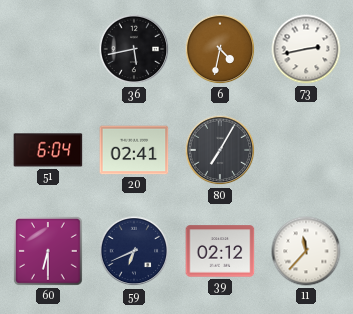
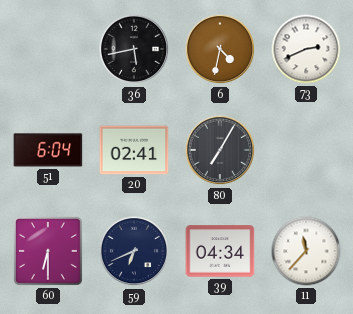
73: 2:43 -> 2:41 (306, 49)
39: 02:12 -> 04:34 (220, 251)
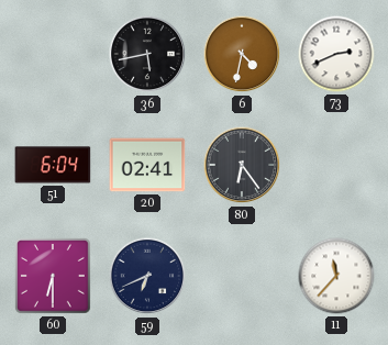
80: 7:05 -> 6:24 (242, 165)
39: 04:34 -> none (220, 251)
